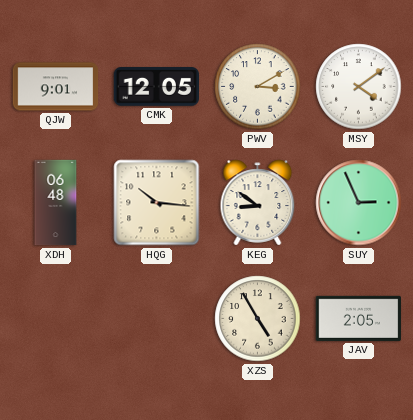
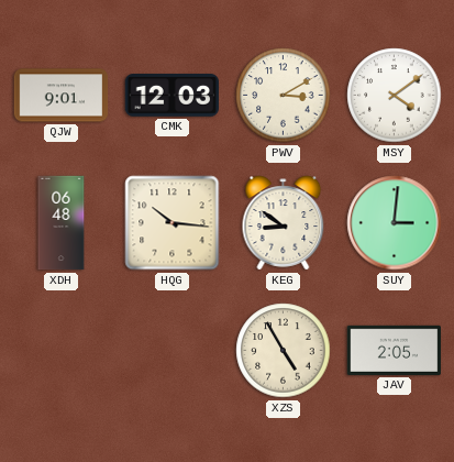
CMK: 12:05 -> 12:03 (171, 96)
SUY: 2:56 -> 3:01 (395, 223)
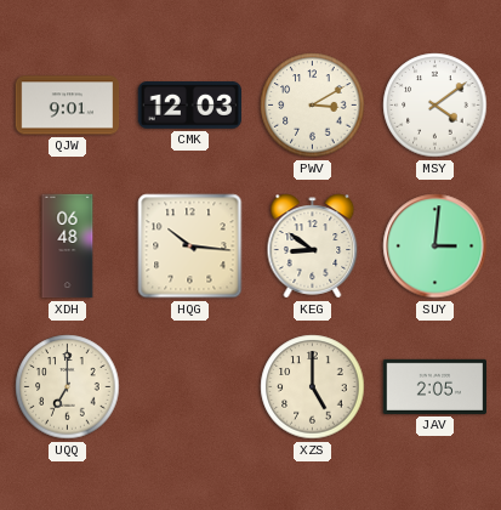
UQQ: none -> 7:00 (68, 387)
XZS: 4:55 -> 5:00 (313, 387)
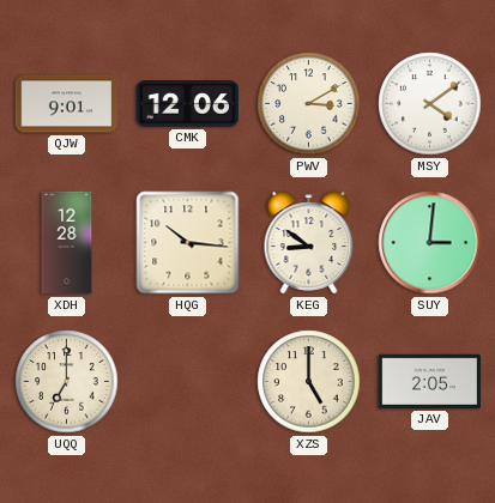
CMK: 12:03 -> 12:06 (187, 104)
XDH: 06:48 -> 12:28 (67, 243)
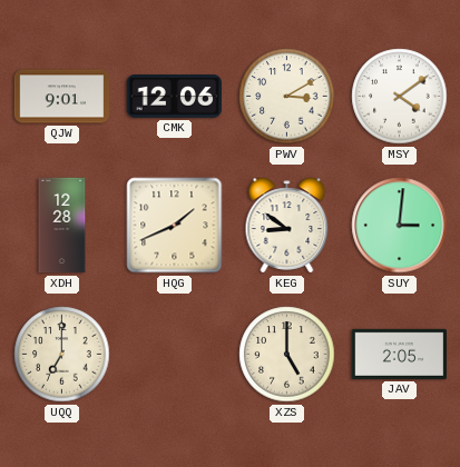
HQG: 10:16 -> 1:41 (175, 226)
